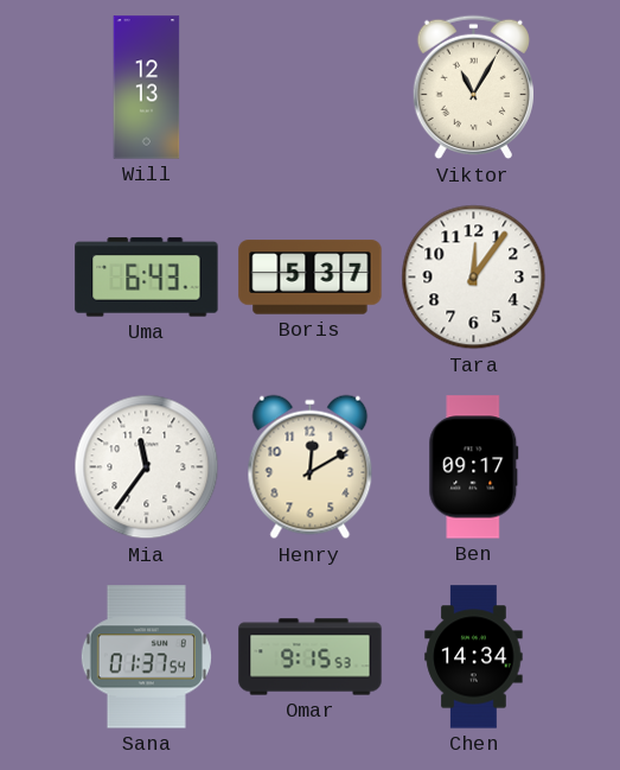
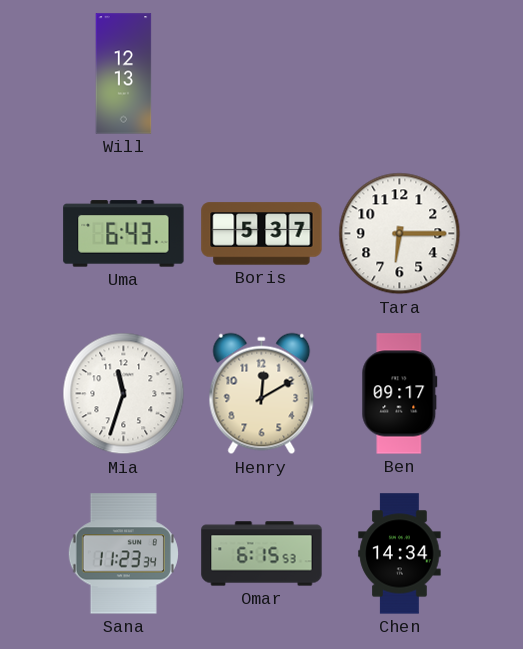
Viktor: 11:05 -> none (473, 88)
Tara: 12:06 -> 6:15 (400, 234)
Mia: 11:36 -> 11:33 (124, 394)
Sana: 01:37 -> 11:23 (123, 554)
Omar: 9:15 -> 6:15 (262, 554)
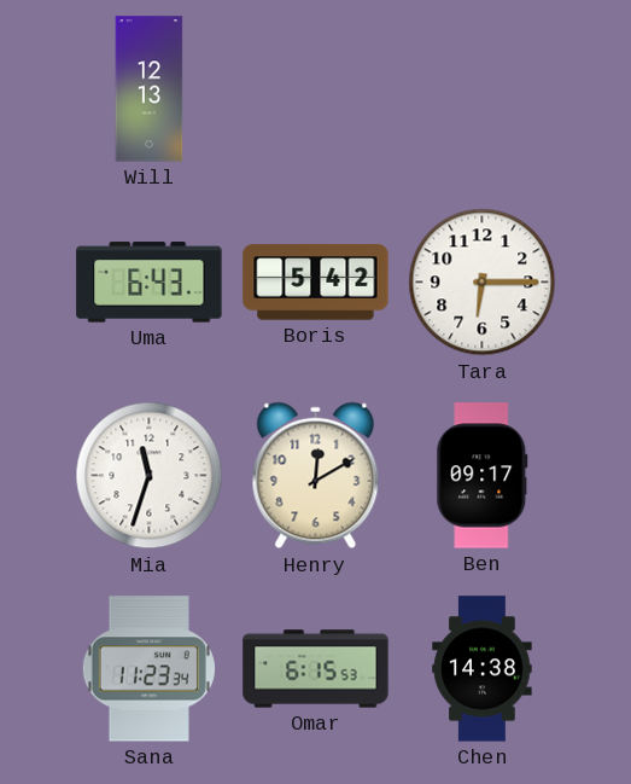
Boris: 5:37 -> 5:42 (316, 283)
Chen: 14:34 -> 14:38 (483, 669)
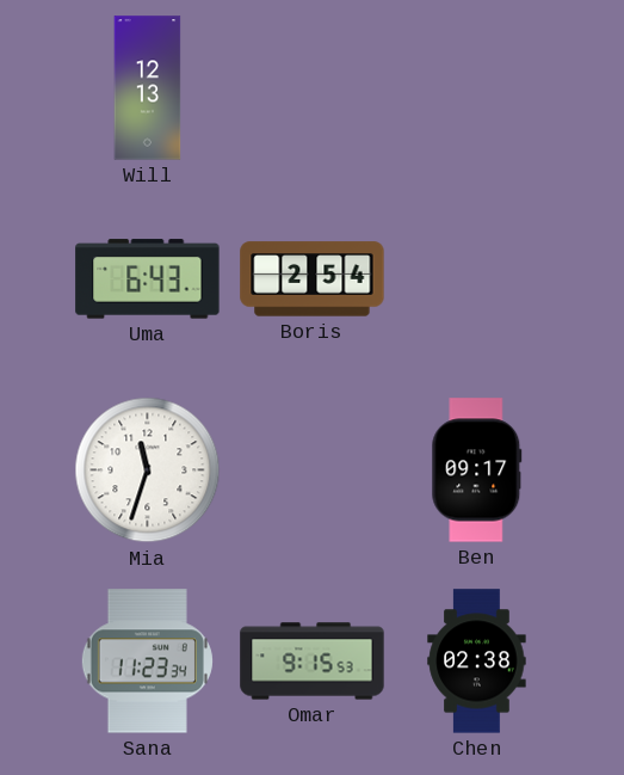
Boris: 5:42 -> 2:54 (313, 279)
Tara: 6:15 -> none (483, 283)
Henry: 12:10 -> none (316, 476)
Omar: 6:15 -> 9:15 (313, 662)
Chen: 14:38 -> 02:38 (477, 662)
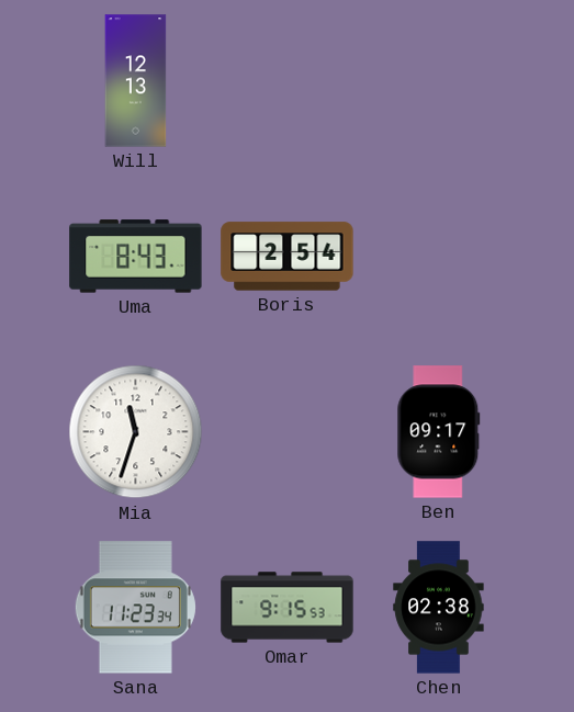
Uma: 6:43 -> 8:43 (136, 257)
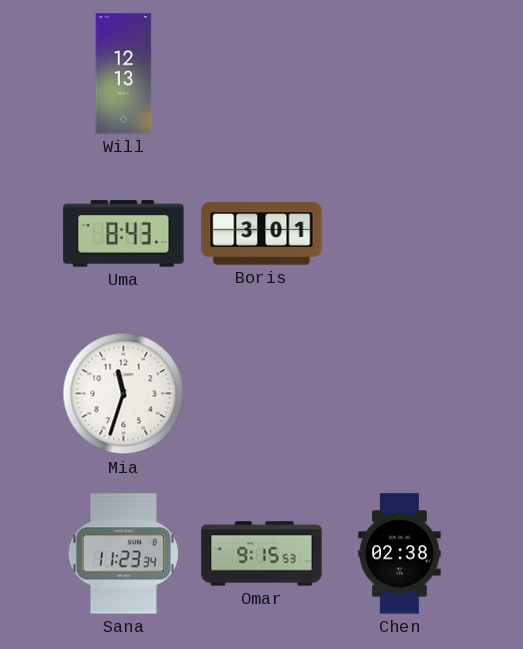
Boris: 2:54 -> 3:01 (262, 234)
Ben: 09:17 -> none (439, 432)
